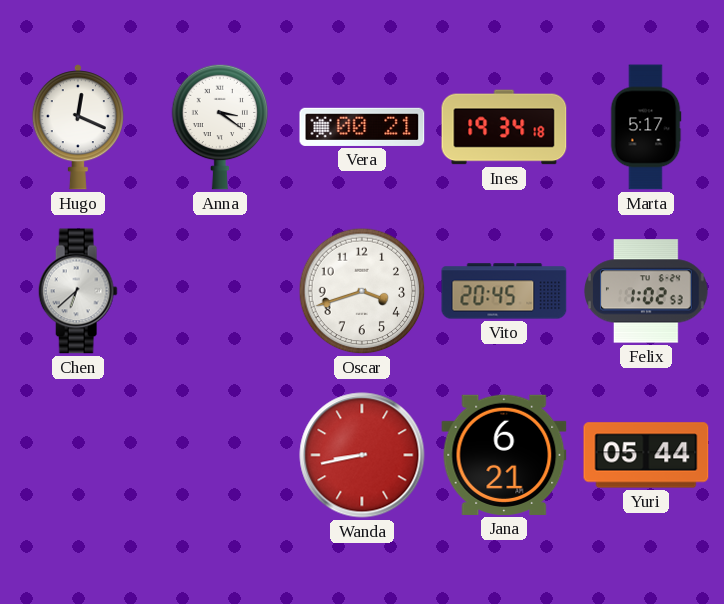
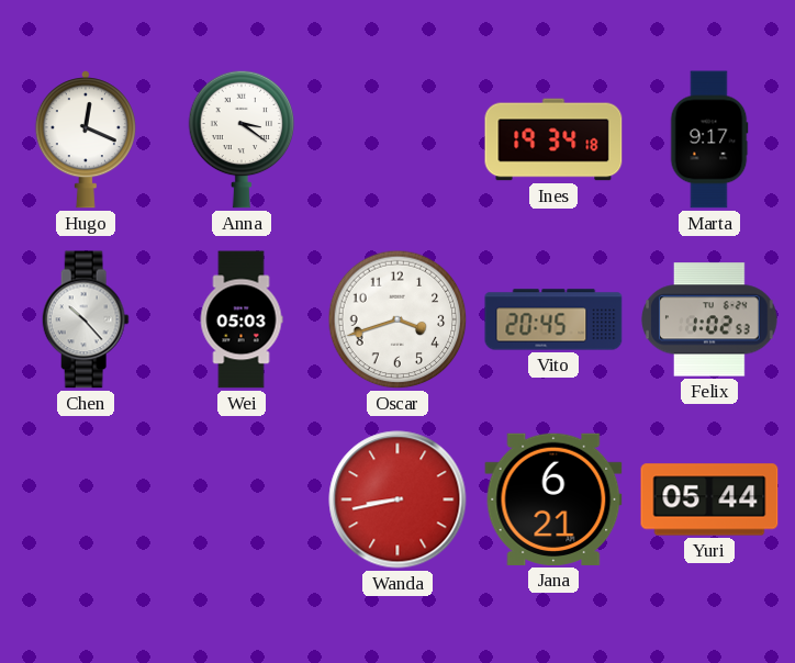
Vera: 00:21 -> none (362, 127)
Marta: 5:17 -> 9:17 (709, 139)
Chen: 6:38 -> 10:23 (86, 319)
Wei: none -> 05:03 (242, 319)
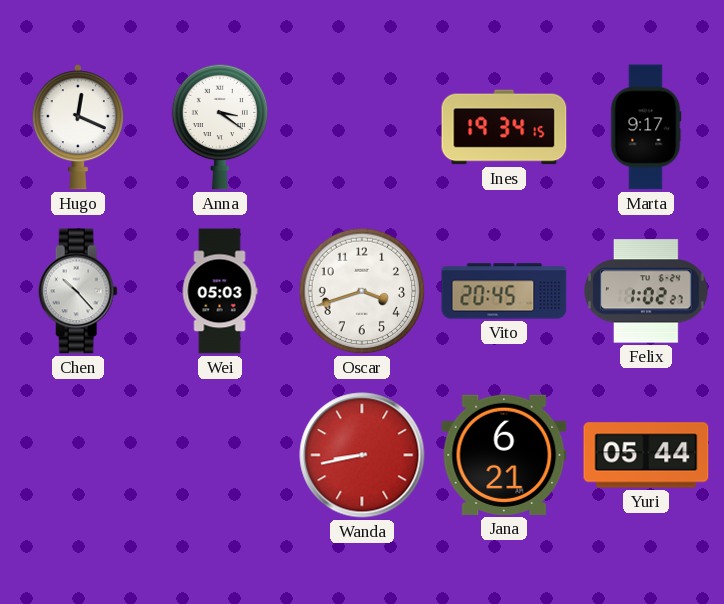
Ines: 19:34:18 -> 19:34:15 (504, 127)
Felix: 1:02:53 -> 1:02:27 (647, 291)
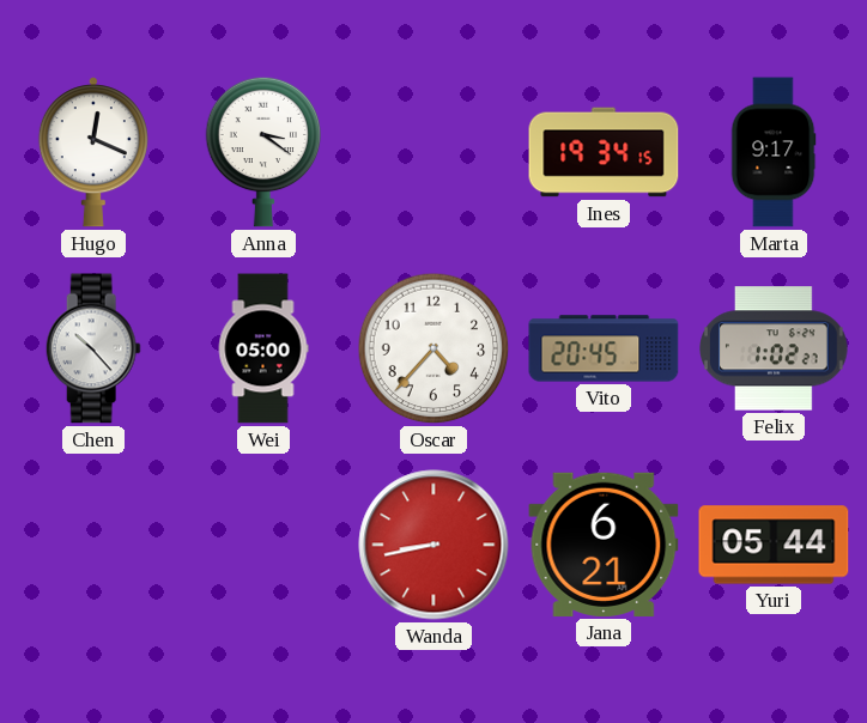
Wei: 05:03 -> 05:00 (263, 348)
Oscar: 3:42 -> 4:37 (433, 348)
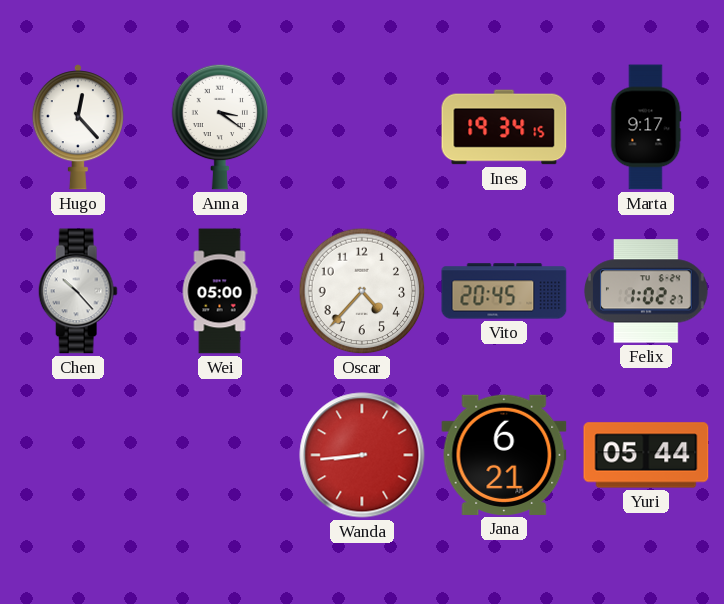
Hugo: 12:19 -> 12:23 (78, 127)
Wanda: 8:43 -> 8:44 (362, 455)
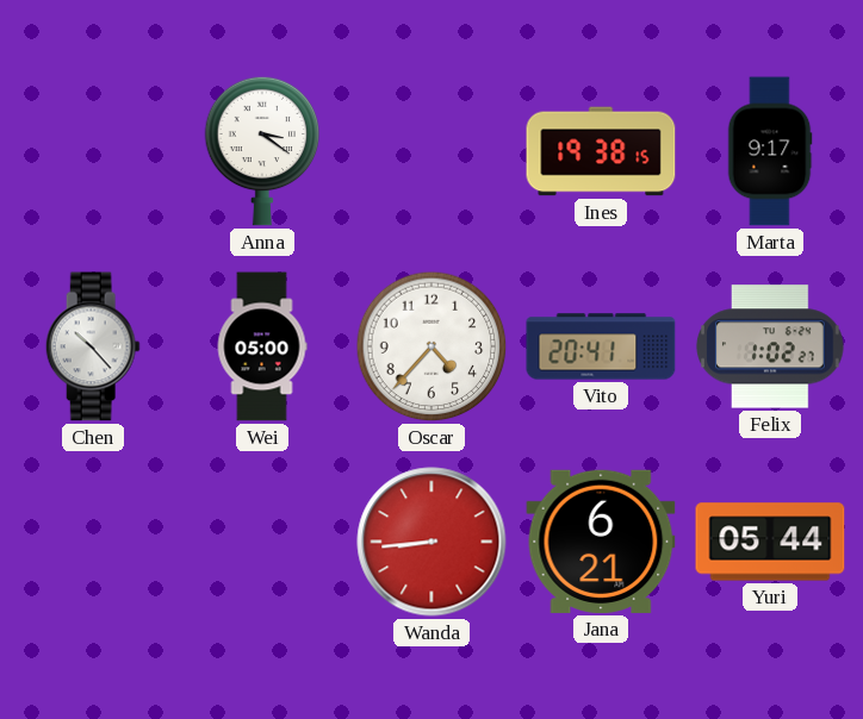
Hugo: 12:23 -> none (78, 127)
Ines: 19:34 -> 19:38 (601, 151)
Vito: 20:45 -> 20:41 (601, 346)
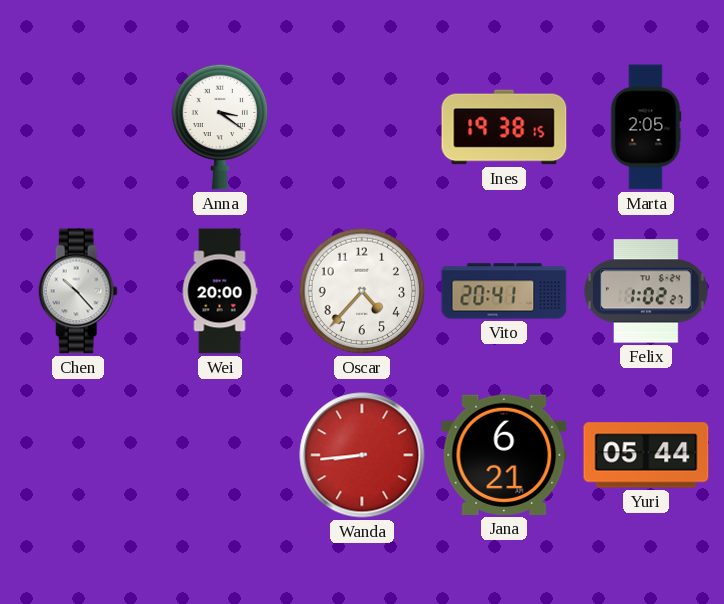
Marta: 9:17 -> 2:05 (646, 127)
Wei: 05:00 -> 20:00 (220, 291)
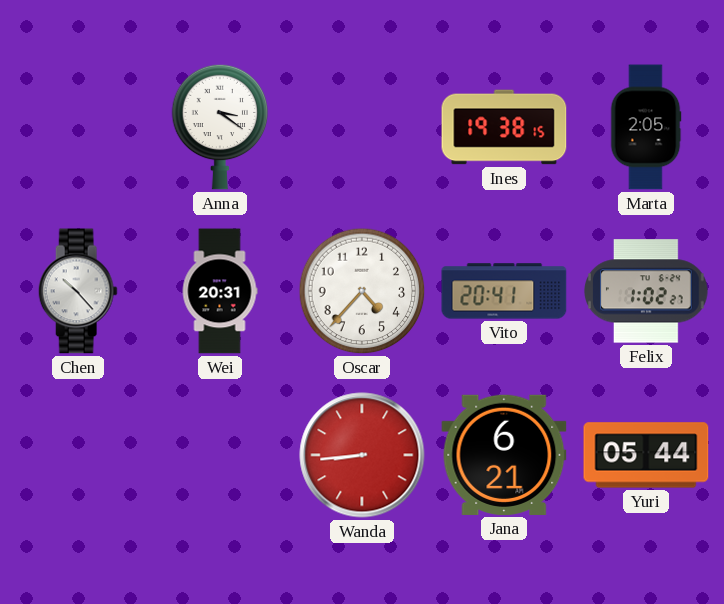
Wei: 20:00 -> 20:31 (220, 291)
